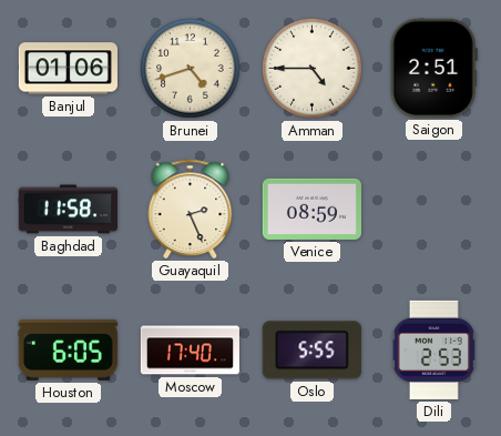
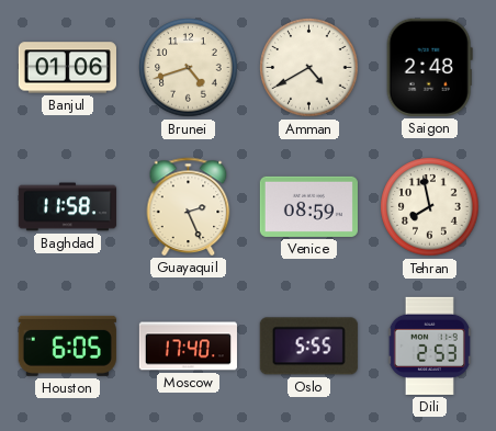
Amman: 4:45 -> 4:40 (309, 68)
Saigon: 2:51 -> 2:48 (429, 67)
Tehran: none -> 7:58 (430, 207)
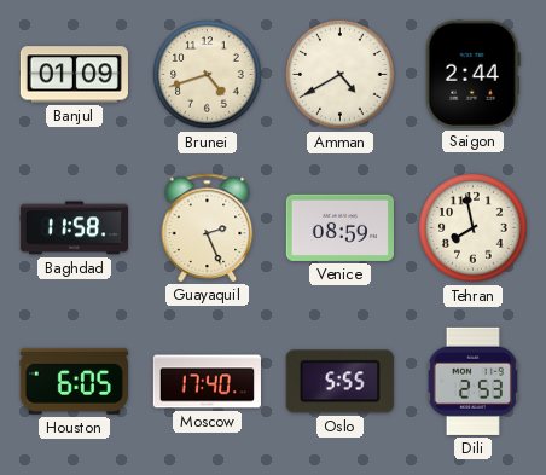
Banjul: 01:06 -> 01:09 (74, 75)
Saigon: 2:48 -> 2:44 (472, 74)
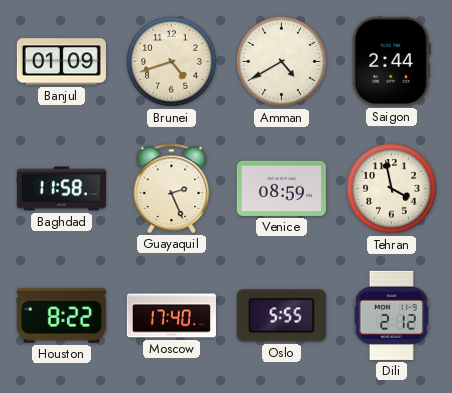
Tehran: 7:58 -> 3:58 (392, 189)
Houston: 6:05 -> 8:22 (61, 315)
Dili: 2:53 -> 2:12 (391, 315)
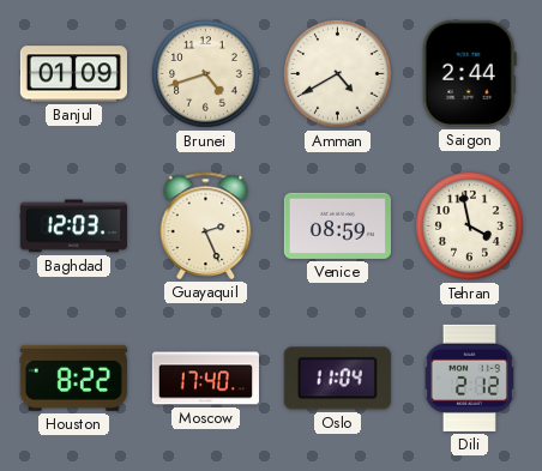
Baghdad: 11:58 -> 12:03 (73, 227)
Oslo: 5:55 -> 11:04 (337, 379)
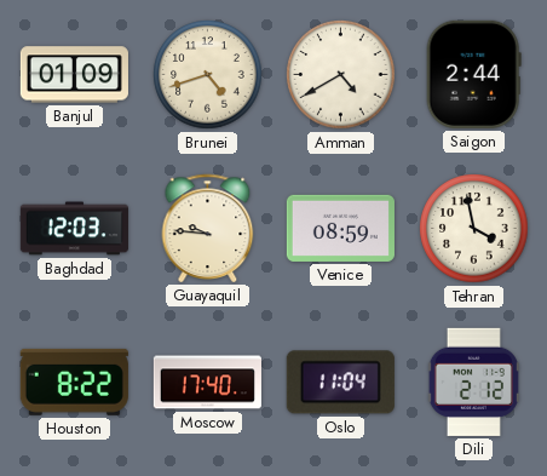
Guayaquil: 2:26 -> 9:46 (208, 228)
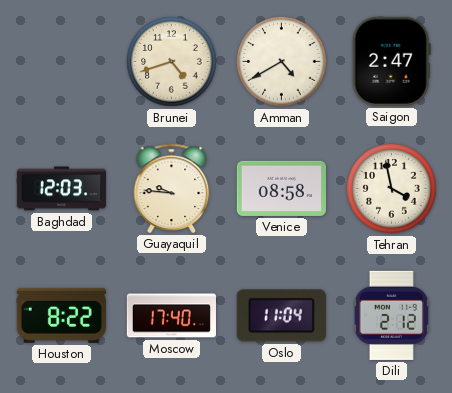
Banjul: 01:09 -> none (74, 75)
Saigon: 2:44 -> 2:47 (391, 61)
Venice: 08:59 -> 08:58 (281, 188)
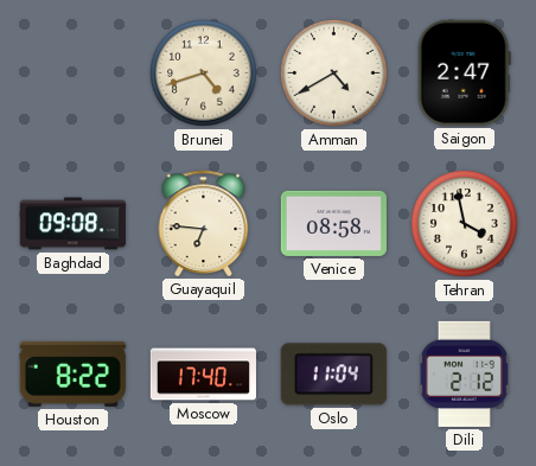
Baghdad: 12:03 -> 09:08 (72, 224)
Guayaquil: 9:46 -> 6:46 (204, 223)
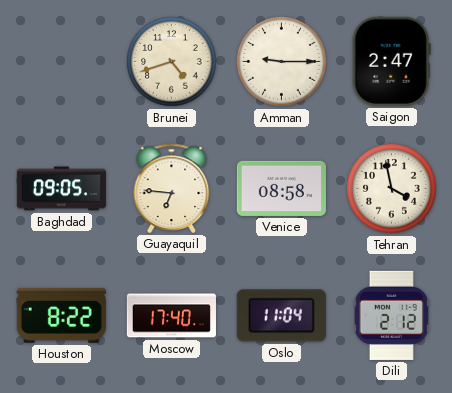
Amman: 4:40 -> 9:15 (282, 62)
Baghdad: 09:08 -> 09:05 (61, 189)
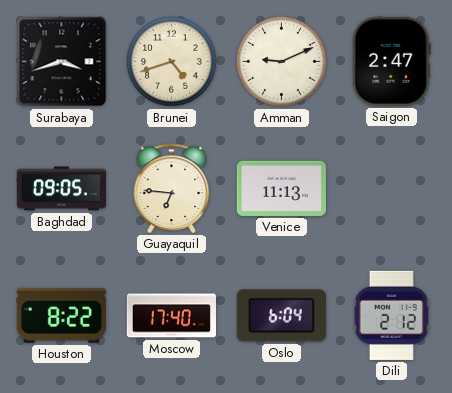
Surabaya: none -> 3:42 (62, 62)
Amman: 9:15 -> 9:11 (282, 62)
Venice: 08:58 -> 11:13 (281, 188)
Tehran: 3:58 -> none (392, 189)
Oslo: 11:04 -> 6:04 (281, 316)
